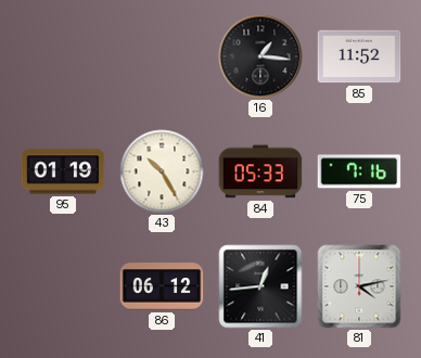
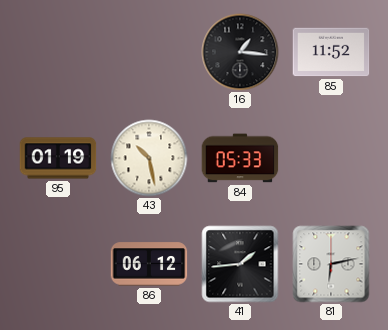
43: 10:25 -> 10:28 (149, 158)
75: 7:16 -> none (359, 171)
41: 12:44 -> 1:44 (240, 264)
81: 4:13 -> 6:13 (331, 264)
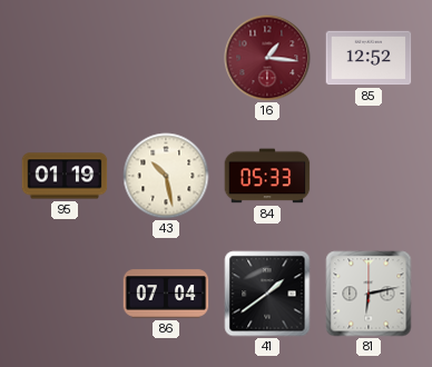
16 dial: black -> burgundy (267, 58)
85: 11:52 -> 12:52 (369, 58)
86: 06:12 -> 07:04 (166, 294)
41: 1:44 -> 1:39 (267, 294)
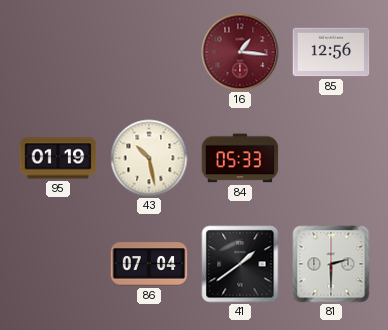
85: 12:52 -> 12:56 (331, 52)
81: 6:13 -> 2:30 (331, 264)
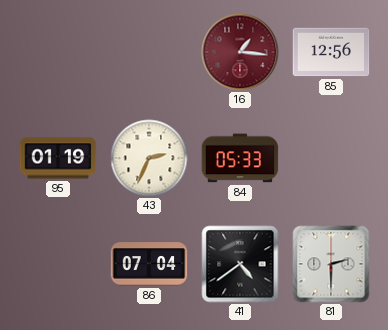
43: 10:28 -> 2:34 (149, 158)
41: 1:39 -> 4:39 (240, 264)
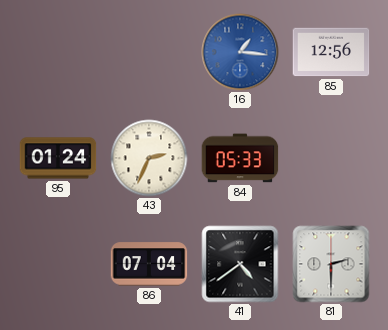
16 dial: burgundy -> blue (240, 52)
95: 01:19 -> 01:24 (58, 158)
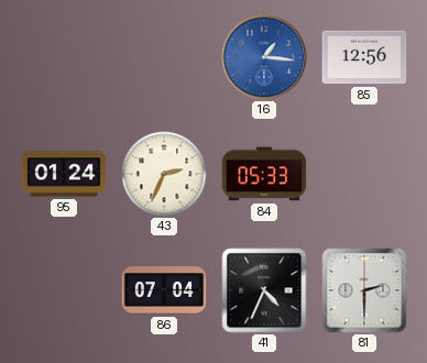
41: 4:39 -> 4:34 (264, 290)
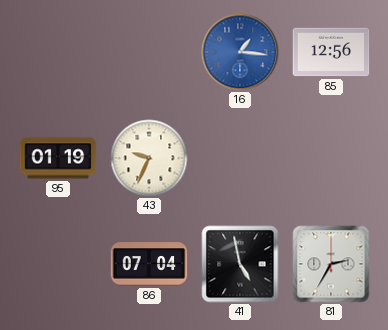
95: 01:24 -> 01:19 (58, 158)
43: 2:34 -> 9:34 (149, 158)
84: 05:33 -> none (264, 174)
41: 4:34 -> 4:58 (240, 264)
81: 2:30 -> 2:35 (331, 264)
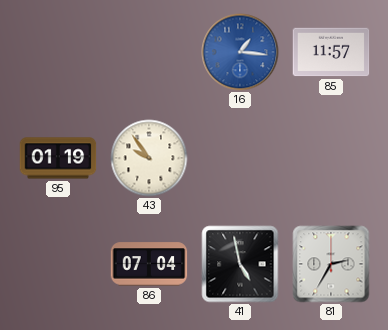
85: 12:56 -> 11:57 (331, 52)
43: 9:34 -> 9:54 (149, 158)
